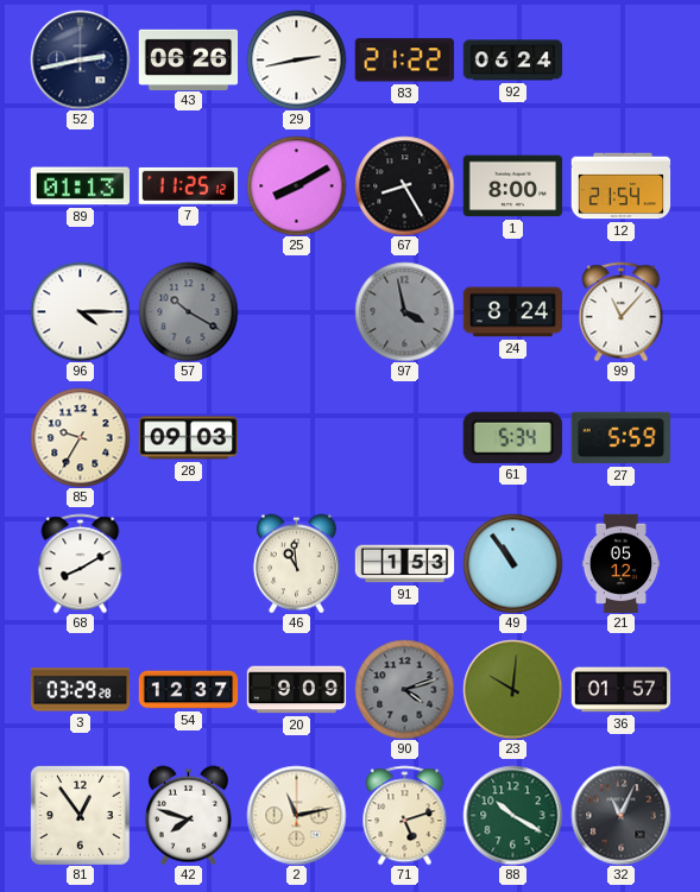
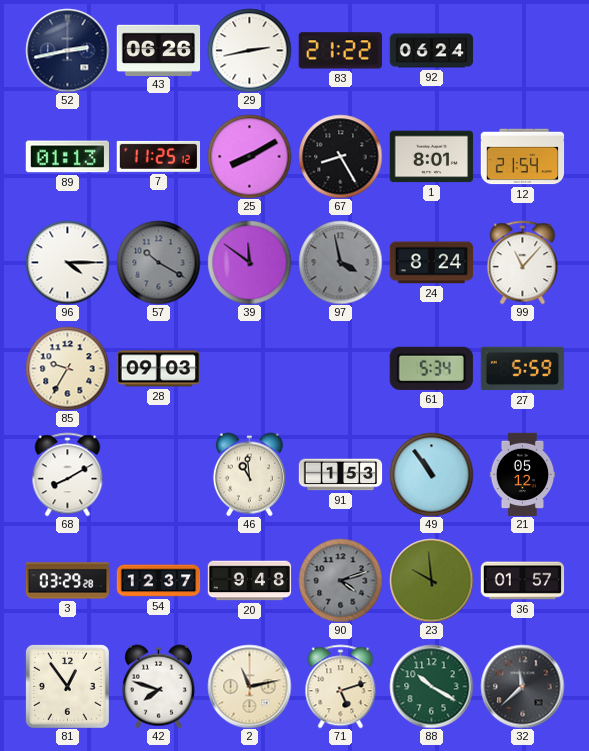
1: 8:00 -> 8:01 (431, 157)
39: none -> 11:51 (249, 262)
20: 9:09 -> 9:48 (249, 581)
23: 10:01 -> 9:59 (431, 580)
32: 11:04 -> 11:38 (522, 686)
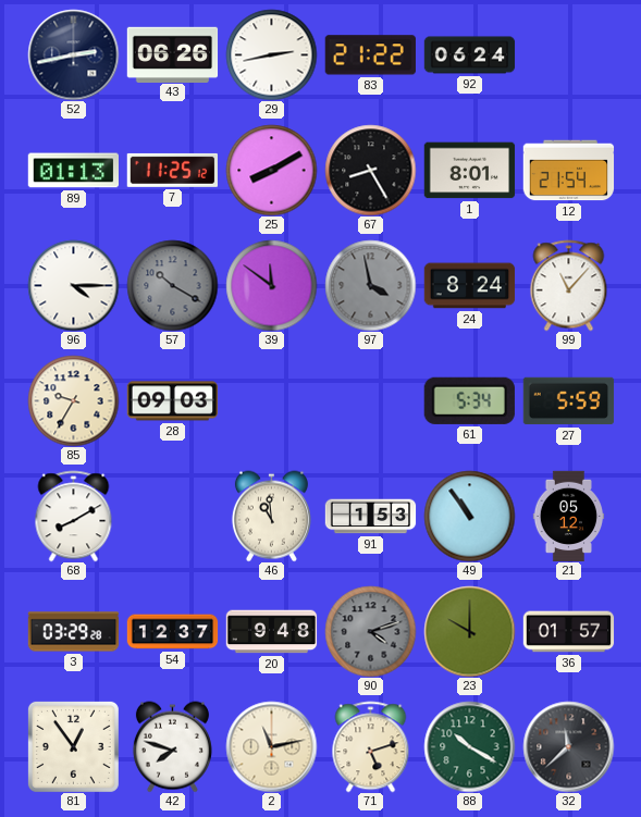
23: 9:59 -> 10:00 (469, 631)
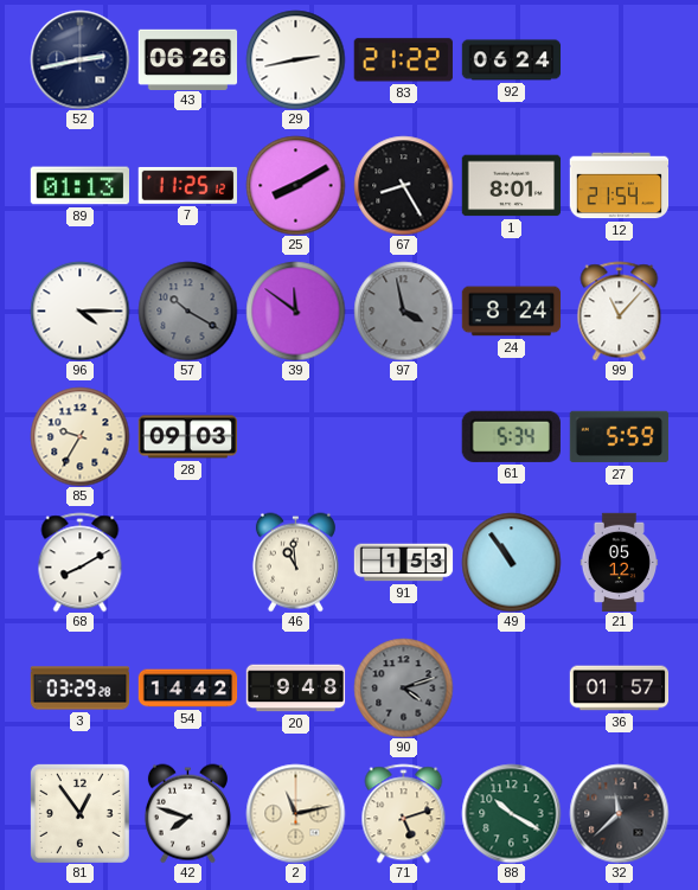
54: 12:37 -> 14:42 (187, 689)
23: 10:00 -> none (469, 631)
